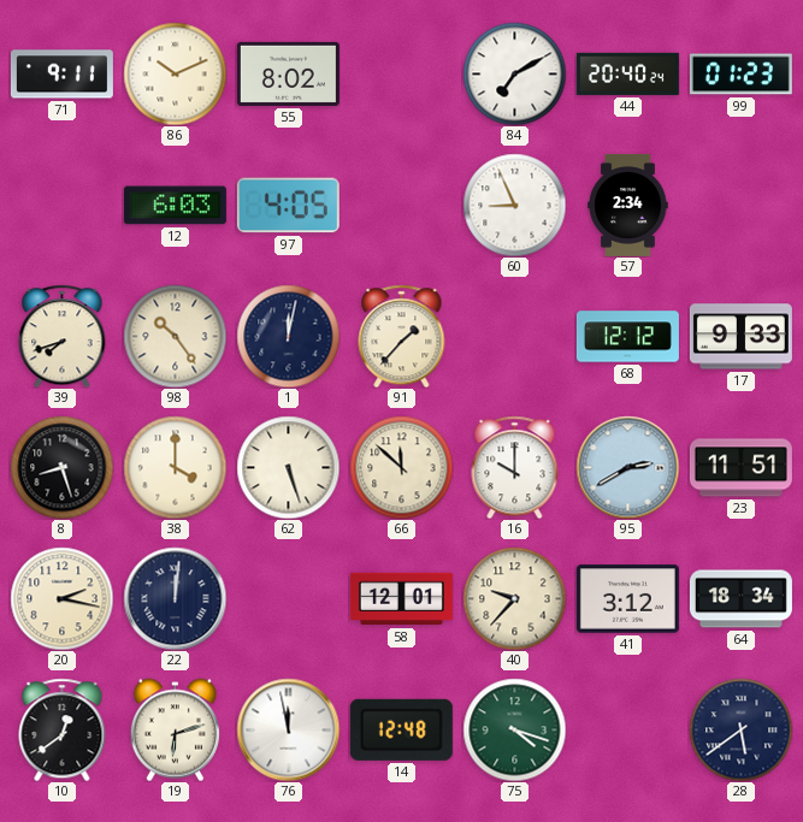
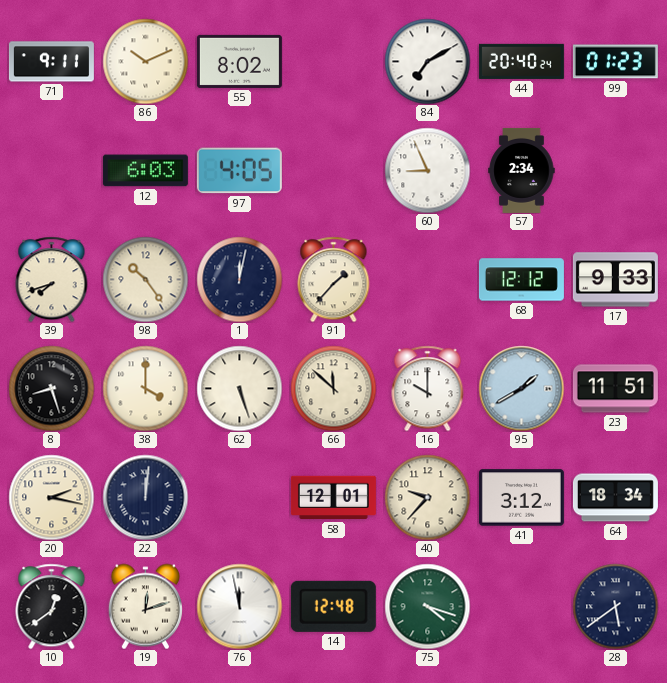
95: 2:40 -> 1:40 (521, 388)
19: 6:12 -> 12:12 (145, 606)
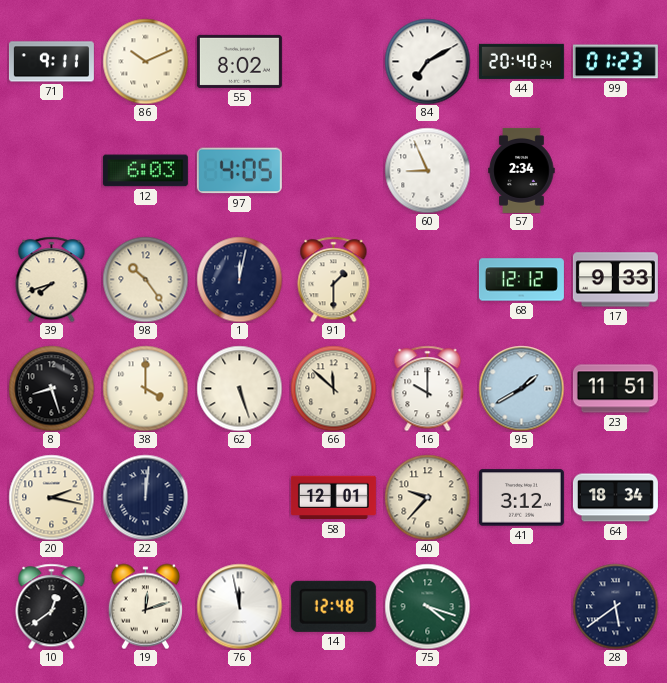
91: 1:37 -> 1:30 (334, 279)
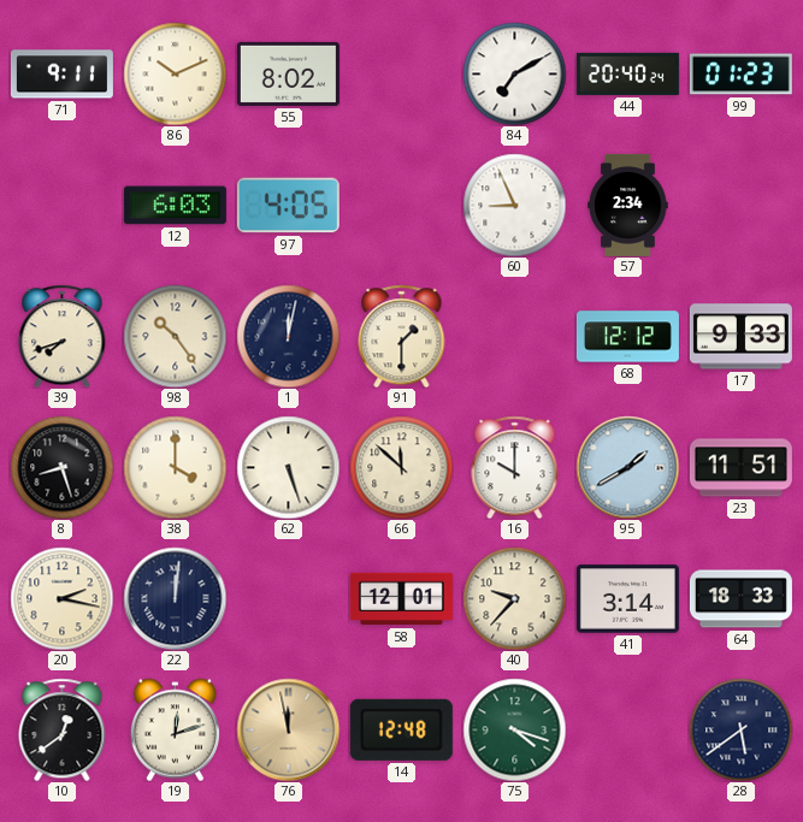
41: 3:12 -> 3:14 (627, 599)
64: 18:34 -> 18:33 (740, 599)
76 dial: white -> champagne (288, 729)
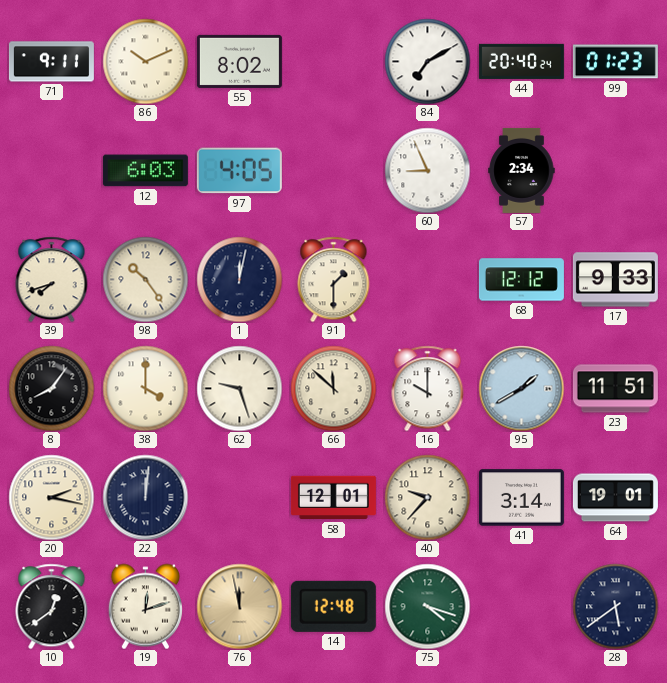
8: 8:27 -> 8:06 (51, 388)
62: 5:27 -> 9:27 (239, 388)
64: 18:33 -> 19:01 (615, 498)
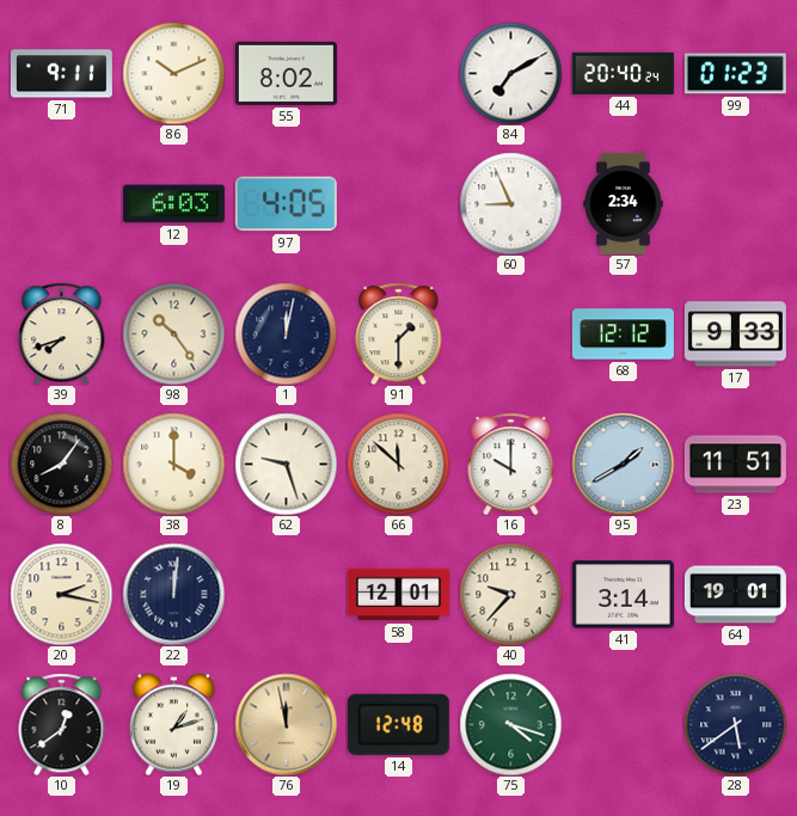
19: 12:12 -> 1:12 (173, 724)
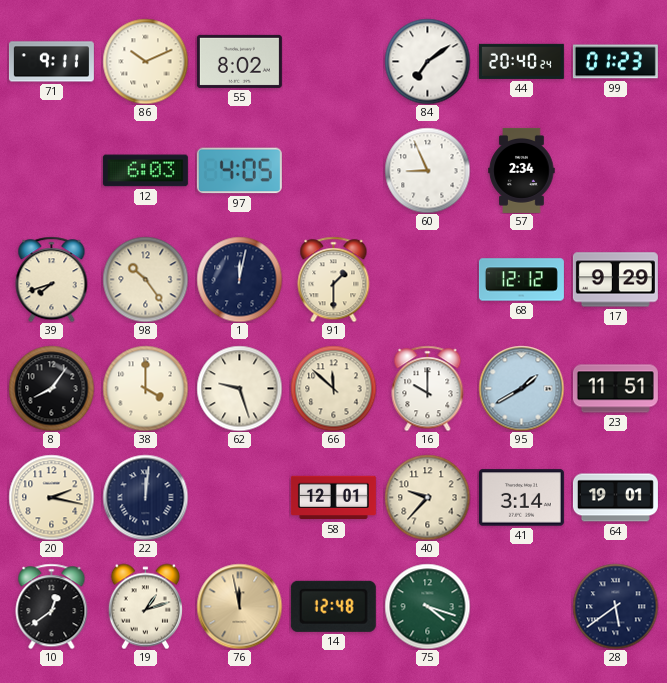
84: 7:10 -> 7:09 (427, 61)
17: 9:33 -> 9:29 (615, 280)
